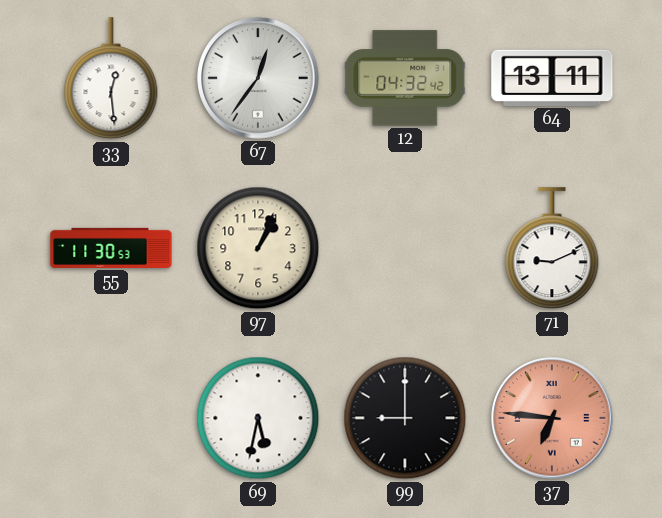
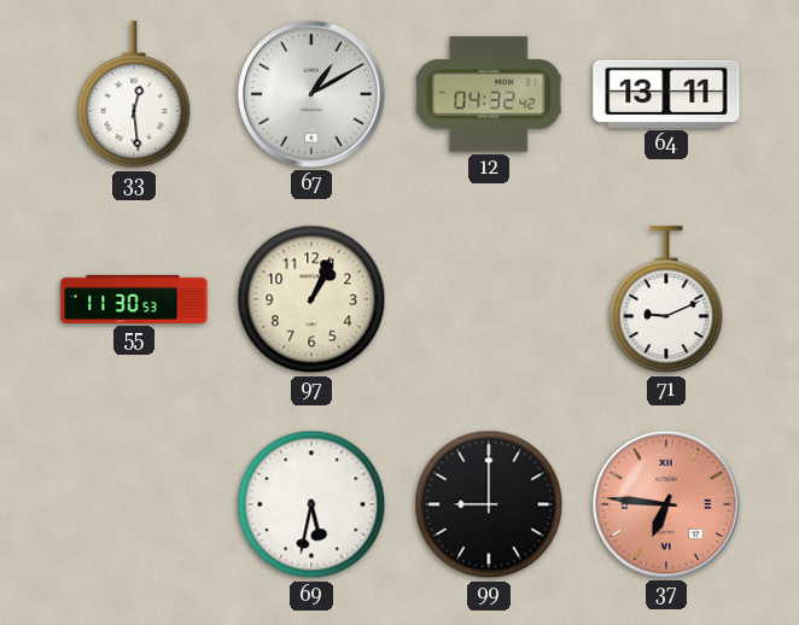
67: 12:36 -> 1:10 (311, 94)
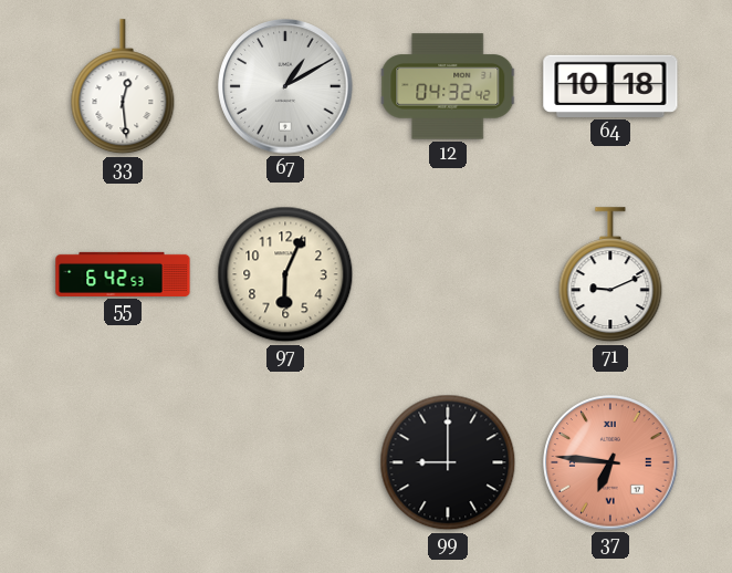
64: 13:11 -> 10:18 (610, 86)
55: 11:30 -> 6:42 (123, 274)
97: 1:04 -> 6:04 (285, 274)
69: 5:32 -> none (311, 504)
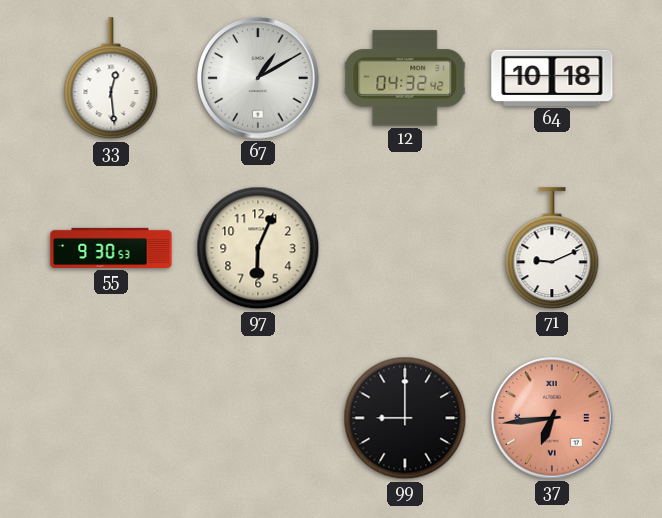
55: 6:42 -> 9:30 (111, 248)
37: 6:46 -> 6:44 (552, 418)
